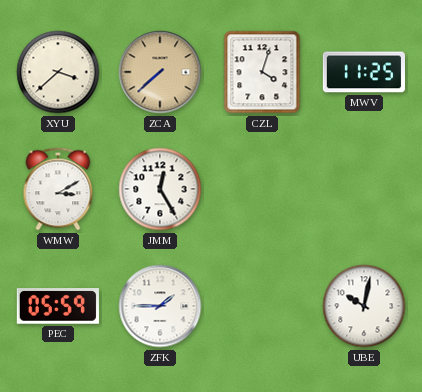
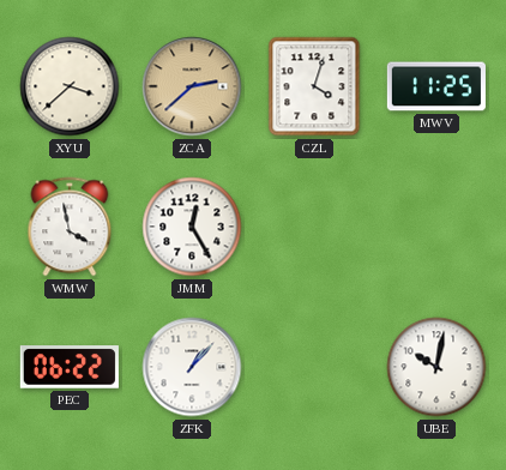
ZCA: 7:38 -> 2:38 (192, 86)
WMW: 3:10 -> 3:58 (70, 227)
PEC: 05:59 -> 06:22 (70, 367)
ZFK: 1:45 -> 1:07 (192, 367)
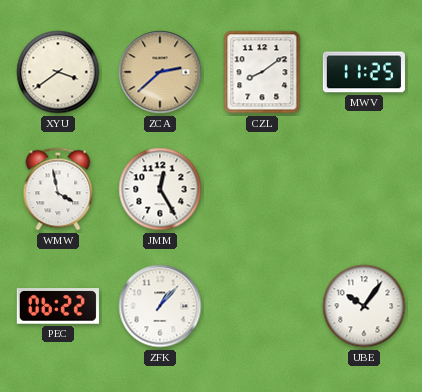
XYU: 3:38 -> 3:39 (58, 72)
CZL: 4:03 -> 8:09 (262, 72)
UBE: 10:02 -> 10:06 (364, 306)
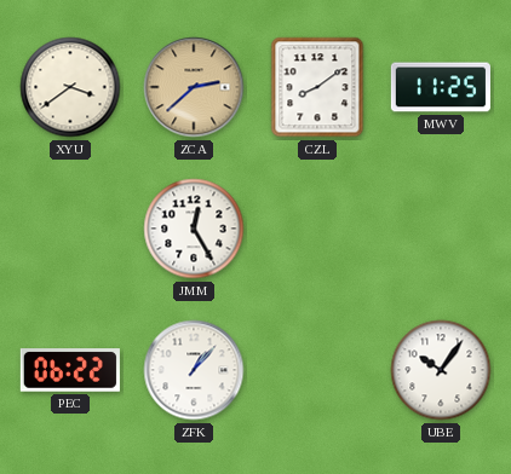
WMW: 3:58 -> none (58, 189)
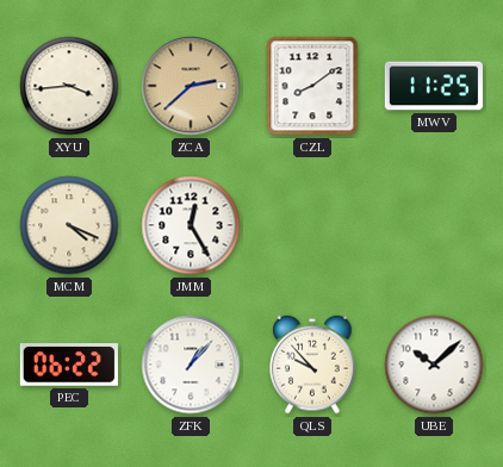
XYU: 3:39 -> 3:44 (69, 86)
MCM: none -> 4:19 (69, 225)
QLS: none -> 9:53 (312, 365)
UBE: 10:06 -> 10:08 (434, 365)
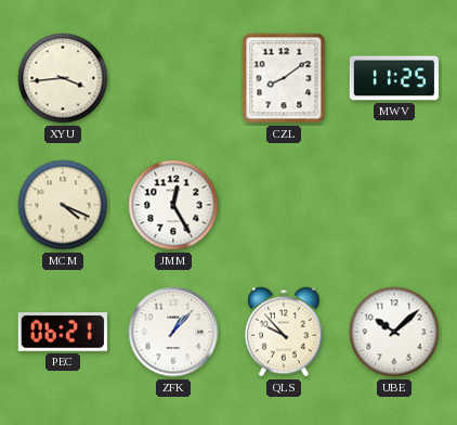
ZCA: 2:38 -> none (191, 86)
PEC: 06:22 -> 06:21 (63, 332)
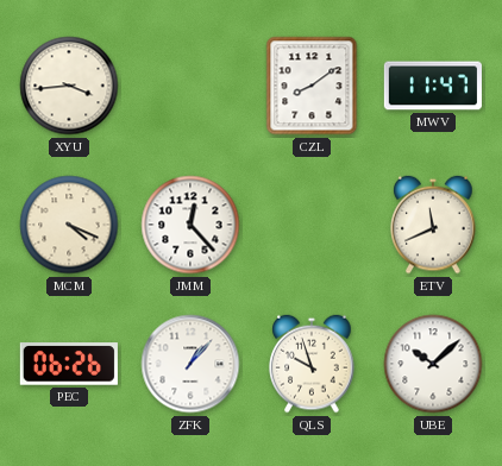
MWV: 11:25 -> 11:47 (433, 86)
JMM: 12:25 -> 12:23 (190, 225)
ETV: none -> 11:41 (433, 225)
PEC: 06:21 -> 06:26 (69, 364)
QLS: 9:53 -> 9:57 (312, 364)
